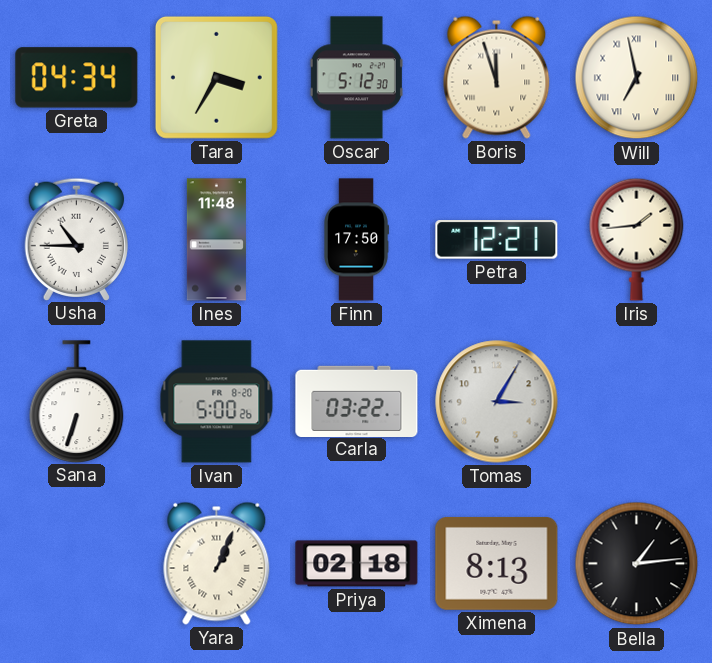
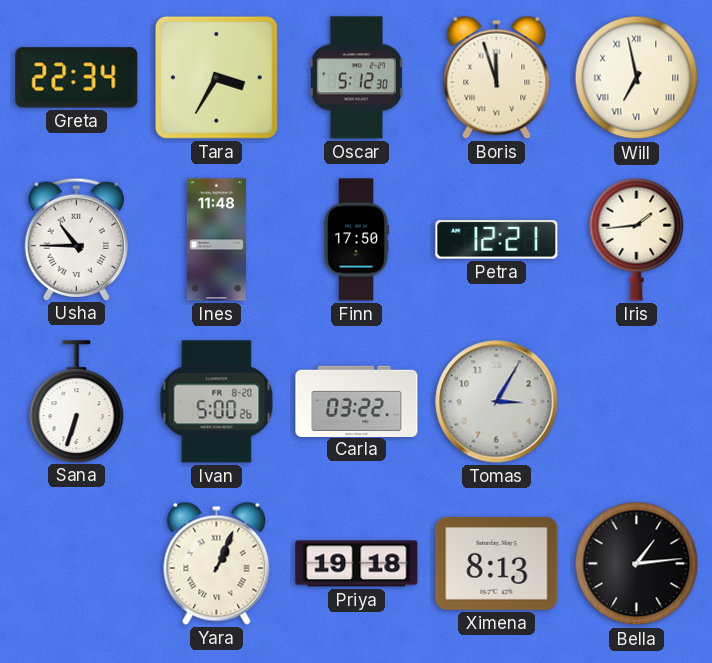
Greta: 04:34 -> 22:34 (77, 78)
Priya: 02:18 -> 19:18 (357, 564)
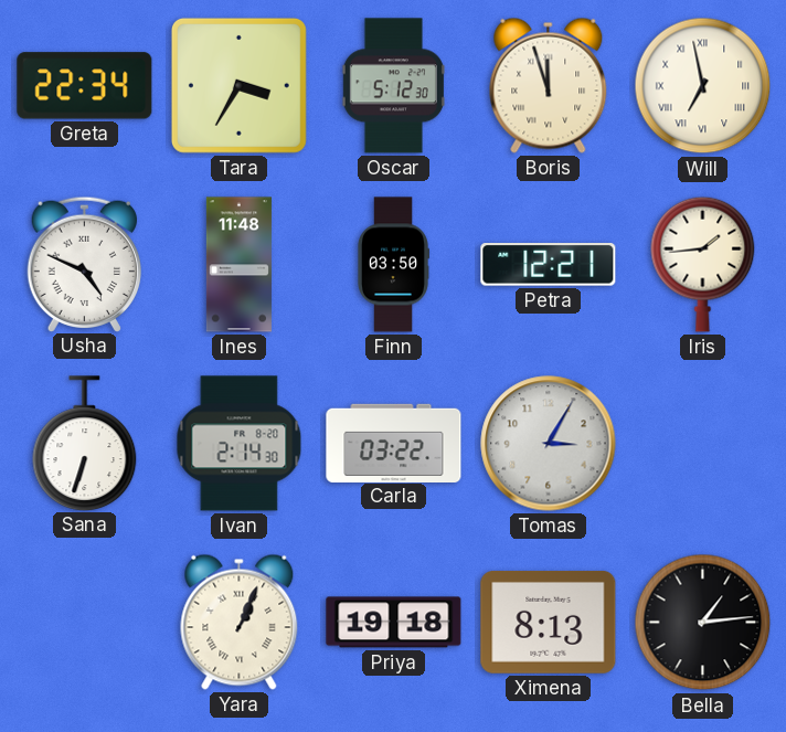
Usha: 10:45 -> 4:49 (84, 264)
Finn: 17:50 -> 03:50 (393, 265)
Ivan: 5:00 -> 2:14 (240, 444)
